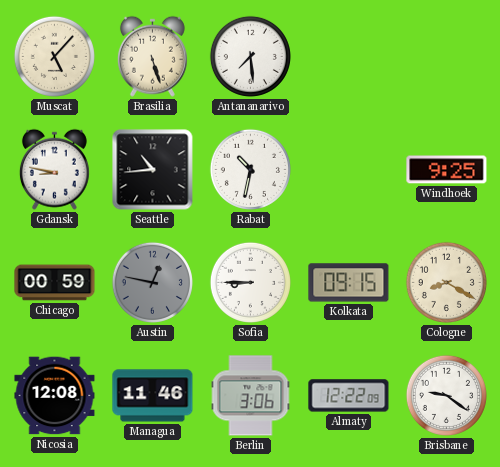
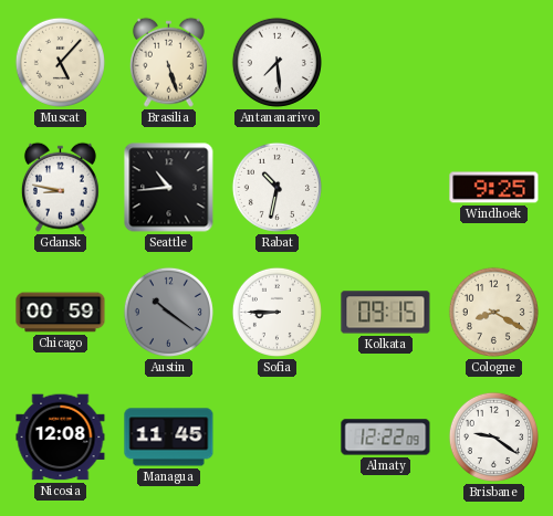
Austin: 12:47 -> 10:21 (168, 312)
Managua: 11:46 -> 11:45 (169, 438)
Berlin: 3:06 -> none (251, 396)
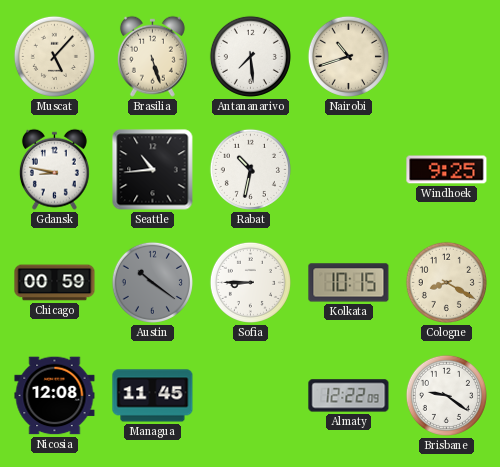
Nairobi: none -> 10:42 (348, 56)
Kolkata: 09:15 -> 10:15 (349, 283)
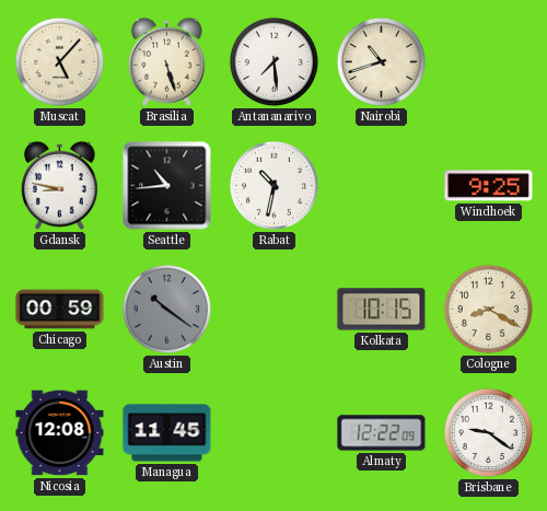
Sofia: 8:45 -> none (250, 282)
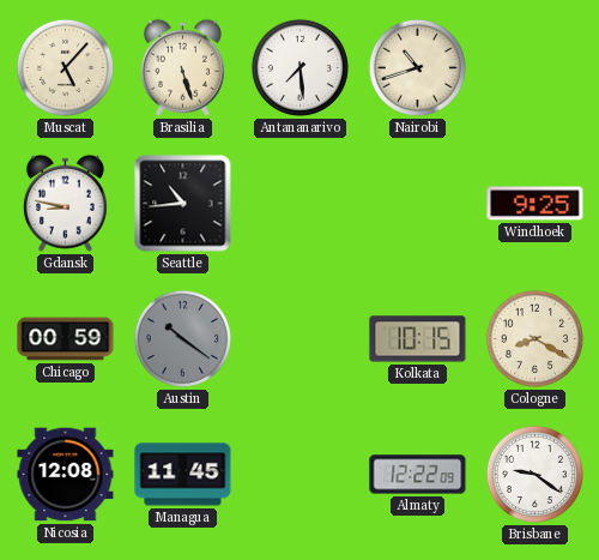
Rabat: 10:32 -> none (273, 185)
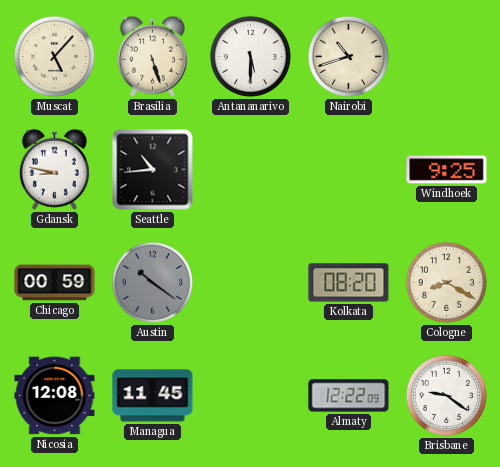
Antananarivo: 7:29 -> 5:30 (250, 56)
Kolkata: 10:15 -> 08:20 (349, 283)
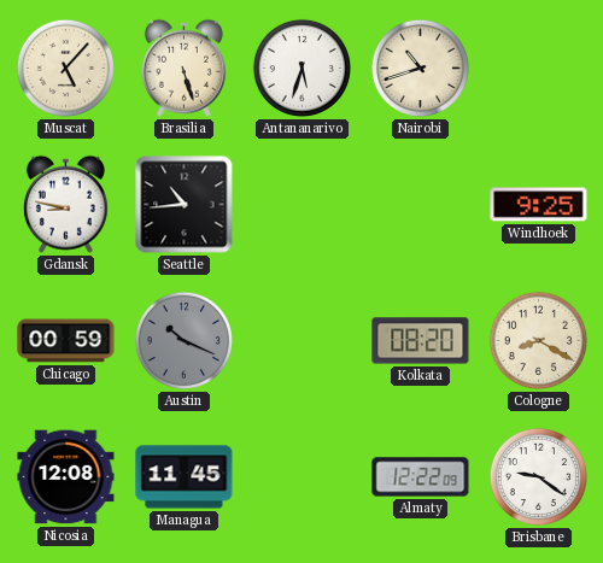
Antananarivo: 5:30 -> 5:33 (301, 68)
Austin: 10:21 -> 10:19 (183, 340)
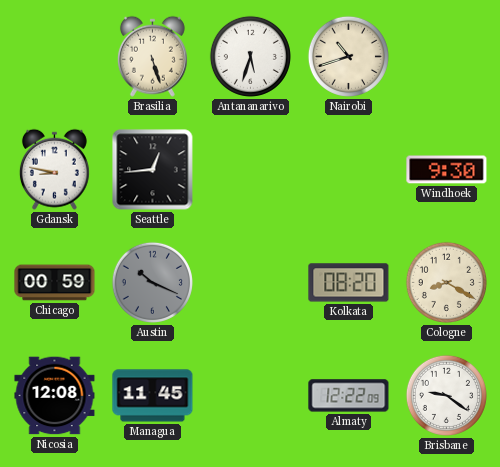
Muscat: 5:07 -> none (65, 68)
Seattle: 10:44 -> 12:44 (153, 170)
Windhoek: 9:25 -> 9:30 (447, 170)
